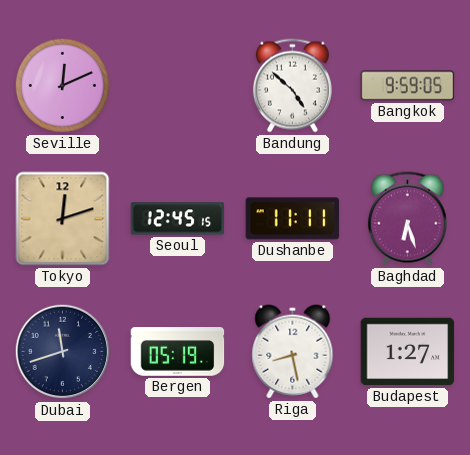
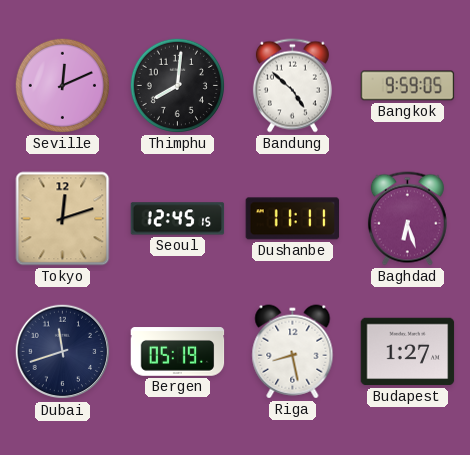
Thimphu: none -> 8:01 (177, 85)
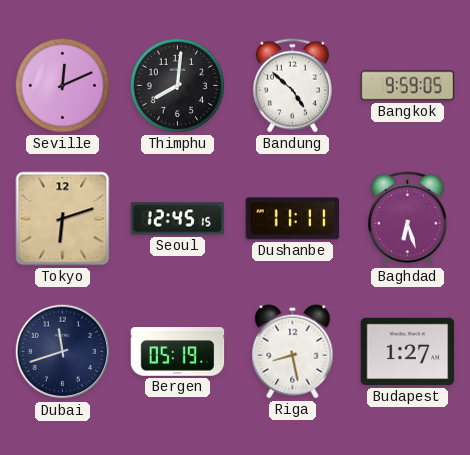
Tokyo: 12:12 -> 6:12 (63, 219)
